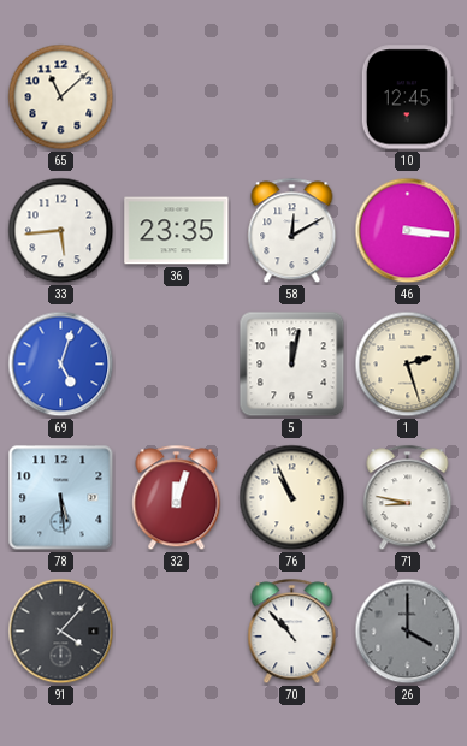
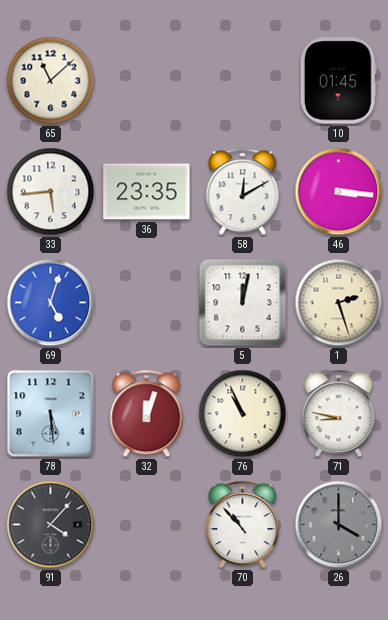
10: 12:45 -> 01:45 (338, 81)
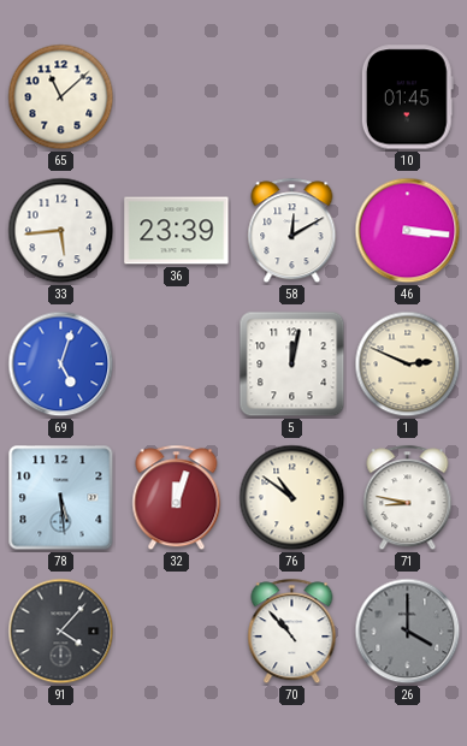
36: 23:35 -> 23:39 (177, 231)
1: 2:27 -> 2:49 (408, 365)
76: 10:56 -> 10:51 (292, 498)
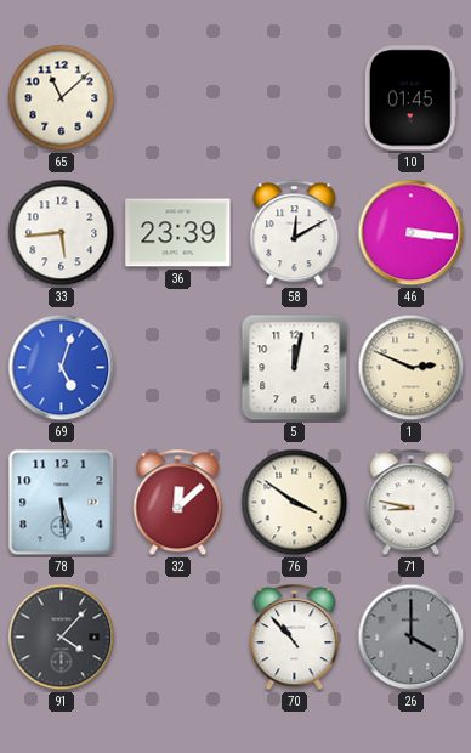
32: 12:03 -> 12:08 (178, 503)
76: 10:51 -> 3:51 (295, 503)
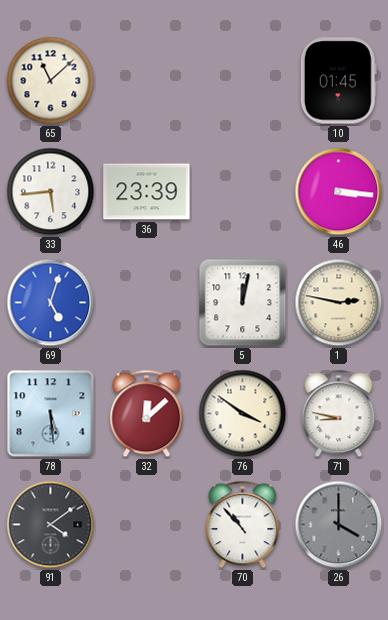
58: 12:10 -> none (295, 233)
1: 2:49 -> 2:47 (339, 303)
91: 4:07 -> 4:09 (51, 525)
